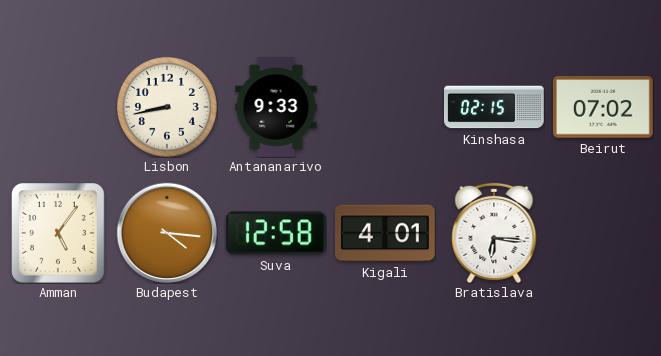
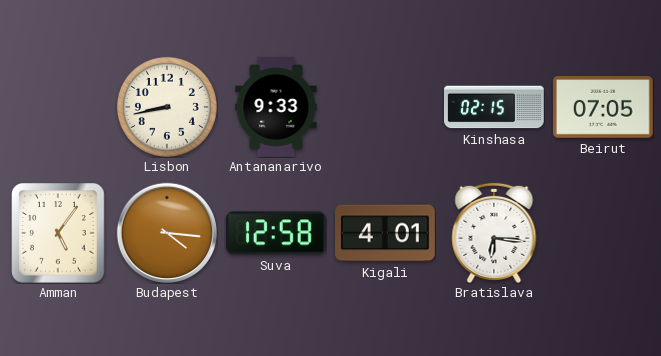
Beirut: 07:02 -> 07:05 (604, 107)
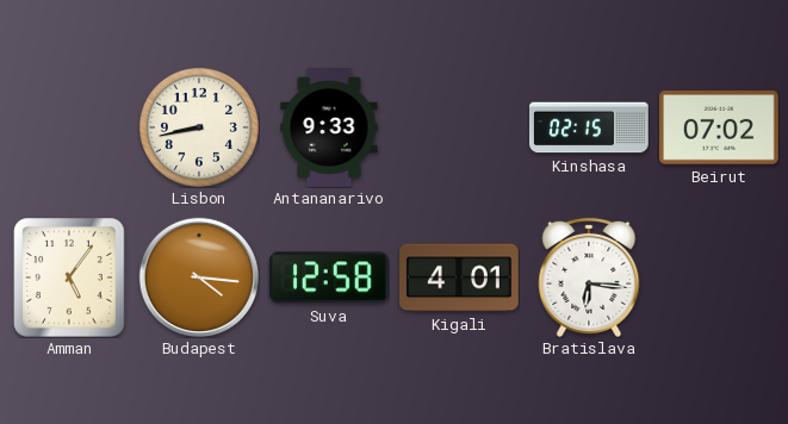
Beirut: 07:05 -> 07:02 (720, 127)
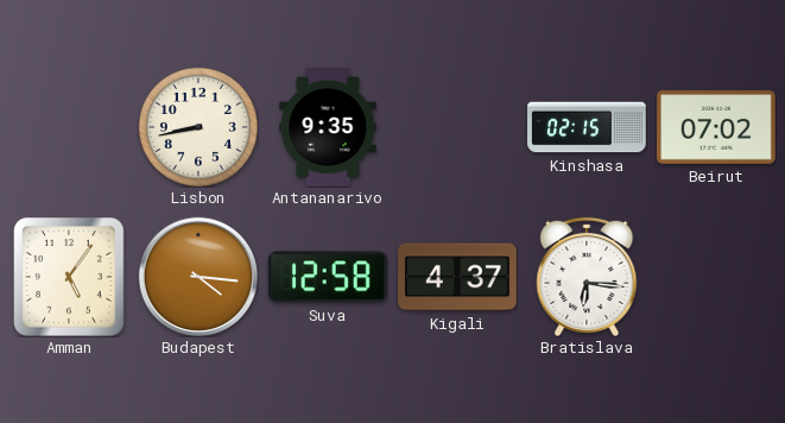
Antananarivo: 9:33 -> 9:35 (328, 127)
Kigali: 4:01 -> 4:37 (458, 277)
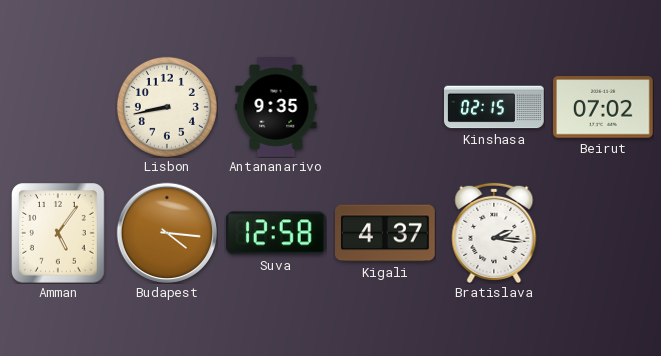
Bratislava: 6:16 -> 2:16 (494, 233)
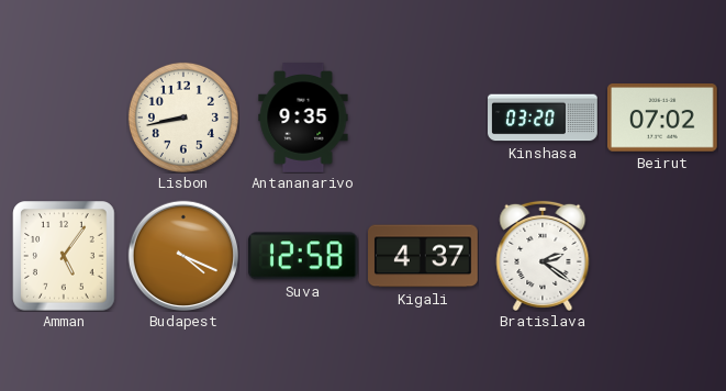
Kinshasa: 02:15 -> 03:20 (544, 118)
Budapest: 4:16 -> 4:19 (182, 255)
Bratislava: 2:16 -> 2:21 (543, 256)
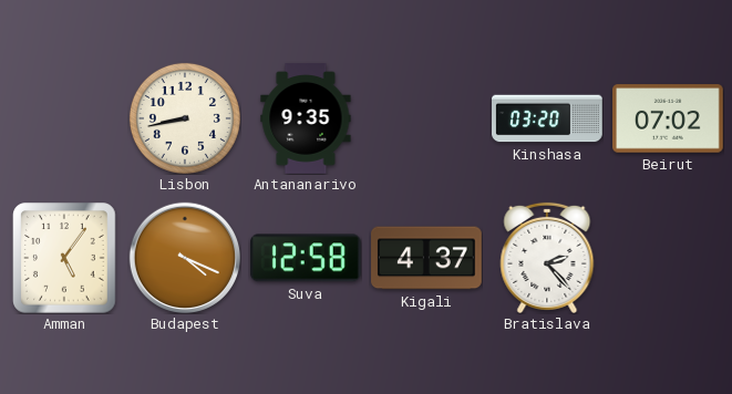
Bratislava: 2:21 -> 2:23 (547, 258)
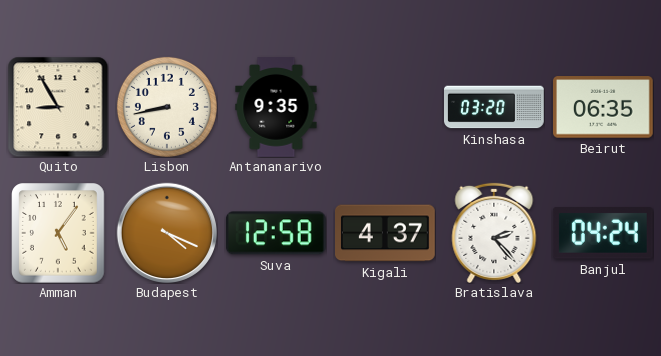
Quito: none -> 8:55 (58, 107)
Beirut: 07:02 -> 06:35 (604, 107)
Banjul: none -> 04:24 (603, 233)
